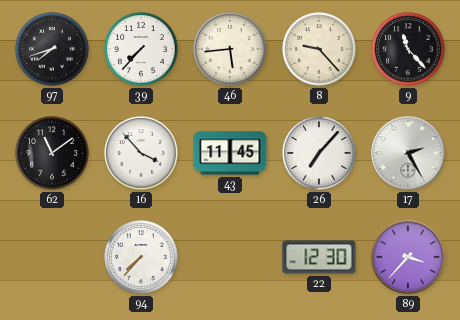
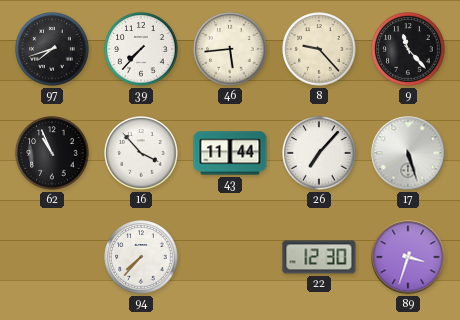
62: 11:09 -> 10:56 (52, 153)
43: 11:45 -> 11:44 (230, 153)
17: 2:25 -> 5:27 (408, 153)
89: 3:37 -> 3:33 (408, 257)
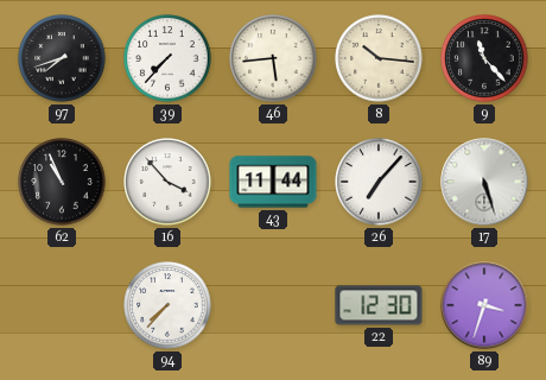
8: 9:23 -> 10:16 (379, 58)
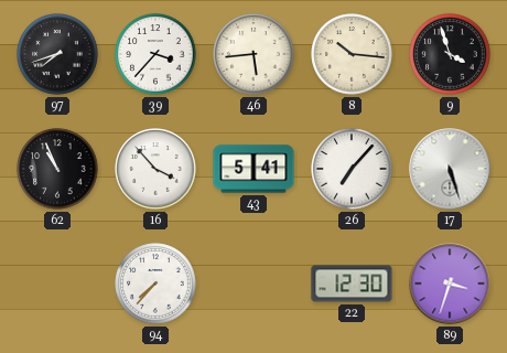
39: 7:37 -> 3:37 (155, 54)
9: 11:23 -> 3:57 (450, 54)
43: 11:44 -> 5:41 (253, 169)
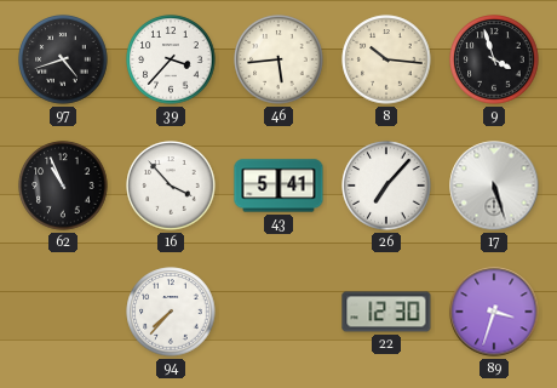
97: 7:42 -> 4:42 (63, 59)
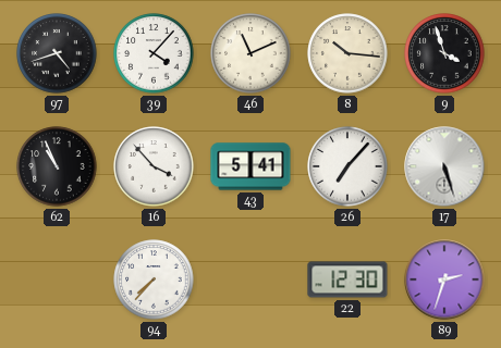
39: 3:37 -> 4:07 (154, 53)
46: 5:44 -> 11:11 (250, 53)
89: 3:33 -> 2:33 (444, 279)
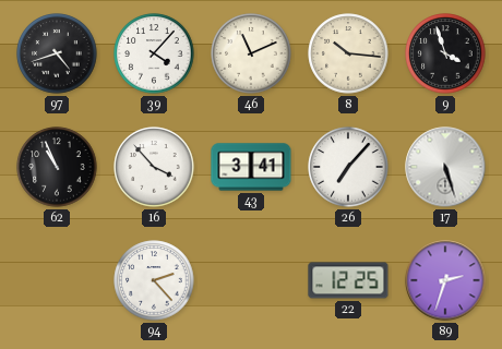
43: 5:41 -> 3:41 (251, 167)
94: 7:37 -> 2:23 (154, 280)
22: 12:30 -> 12:25 (348, 280)
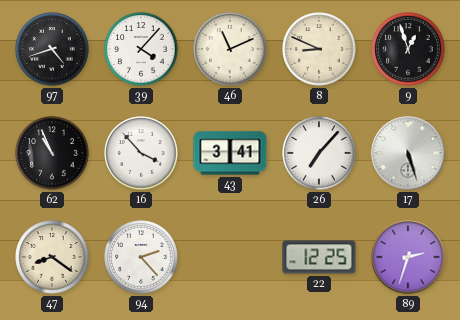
8: 10:16 -> 8:49 (319, 49)
9: 3:57 -> 12:57 (408, 49)
47: none -> 8:21 (52, 257)
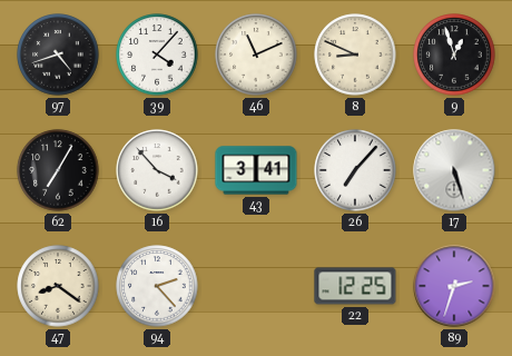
62: 10:56 -> 7:05 (58, 170)
